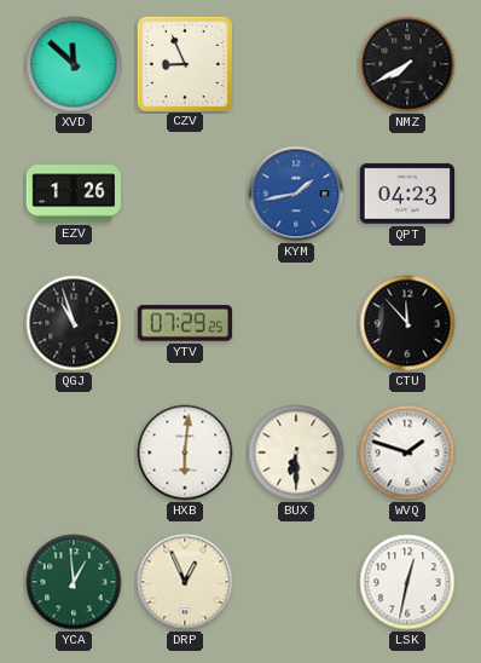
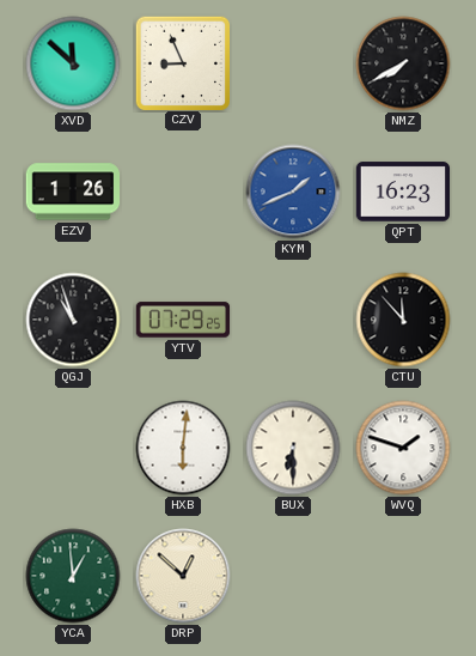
KYM: 1:43 -> 1:41 (293, 192)
QPT: 04:23 -> 16:23 (403, 192)
DRP: 12:56 -> 12:52 (183, 576)
LSK: 12:32 -> none (407, 582)
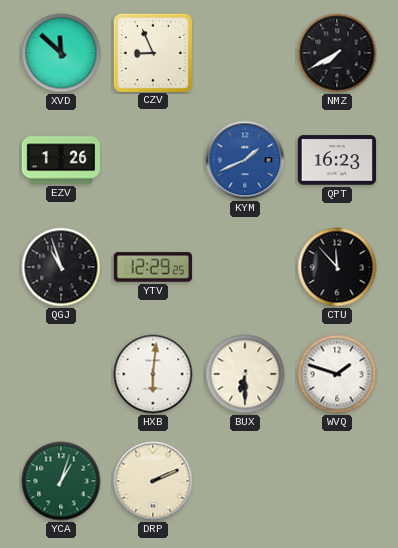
YTV: 07:29 -> 12:29 (153, 267)
YCA: 12:59 -> 1:03 (61, 481)
DRP: 12:52 -> 2:11 (153, 481)
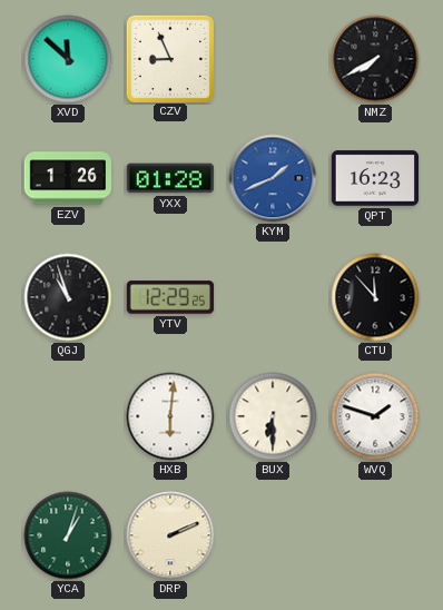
YXX: none -> 01:28 (170, 178)
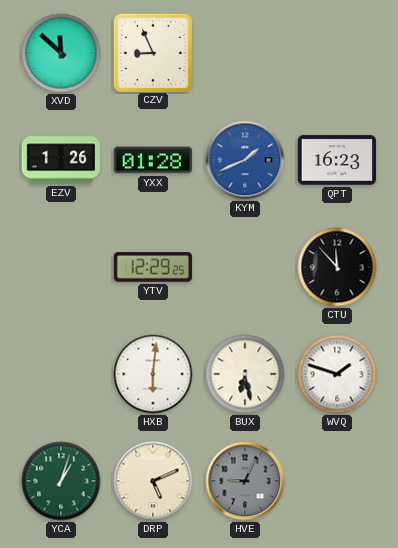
NMZ: 7:40 -> none (375, 59)
QGJ: 10:57 -> none (68, 297)
BUX: 6:30 -> 6:28 (245, 374)
DRP: 2:11 -> 5:11 (153, 481)
HVE: none -> 9:04 (245, 481)
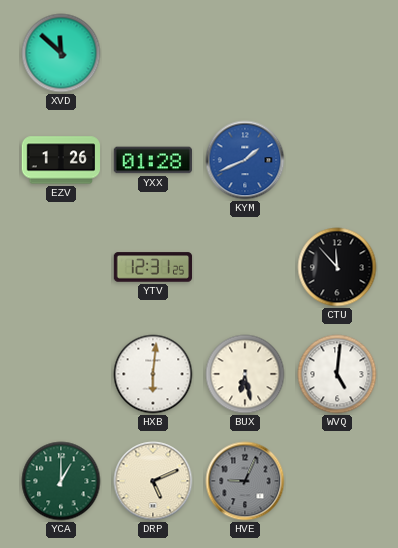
CZV: 8:56 -> none (152, 52)
QPT: 16:23 -> none (337, 160)
YTV: 12:29 -> 12:31 (153, 267)
WVQ: 1:48 -> 5:01 (337, 374)
YCA: 1:03 -> 1:00 (61, 481)
